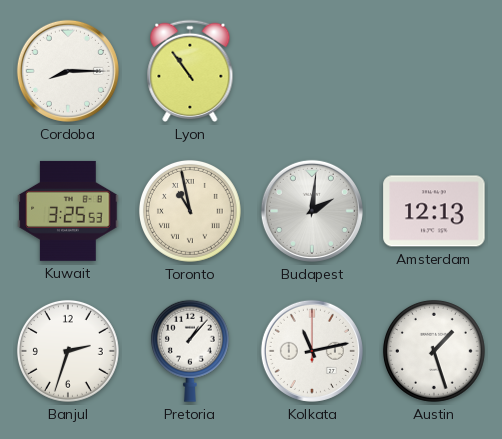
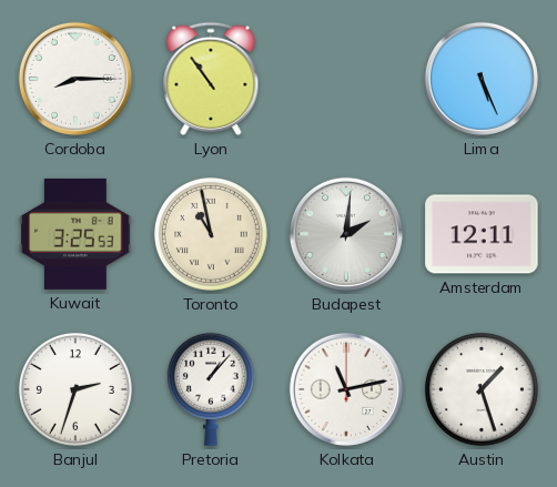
Lima: none -> 5:26 (482, 79)
Amsterdam: 12:13 -> 12:11 (482, 234)
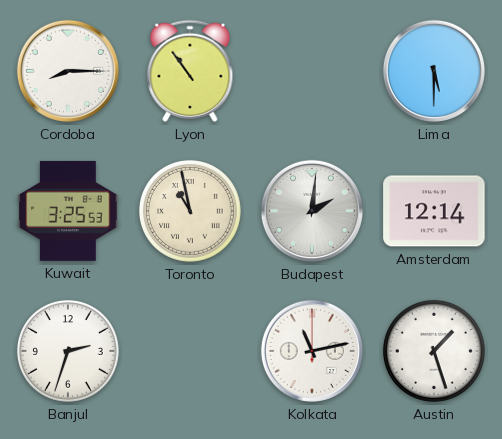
Lima: 5:26 -> 5:30 (434, 71)
Amsterdam: 12:11 -> 12:14 (434, 211)
Pretoria: 1:07 -> none (211, 389)
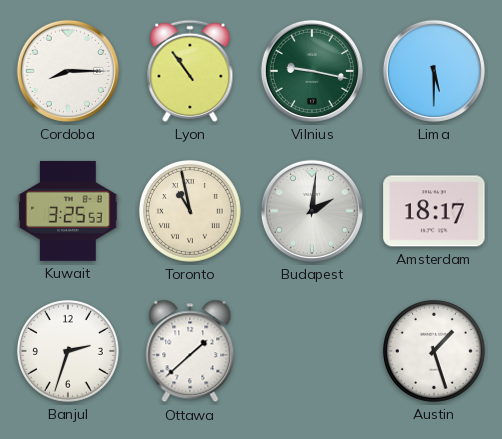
Vilnius: none -> 9:17 (312, 71)
Amsterdam: 12:14 -> 18:17 (434, 211)
Ottawa: none -> 1:38 (190, 351)
Kolkata: 11:13 -> none (312, 351)
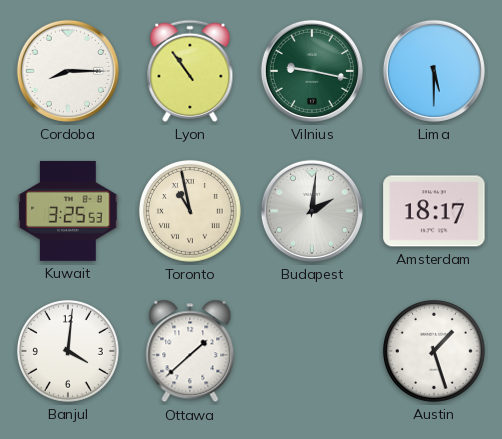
Banjul: 2:33 -> 4:01 (68, 351)
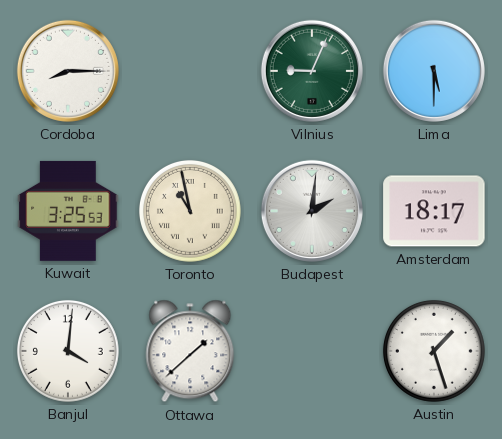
Lyon: 10:54 -> none (190, 71)
Vilnius: 9:17 -> 9:04 (312, 71)
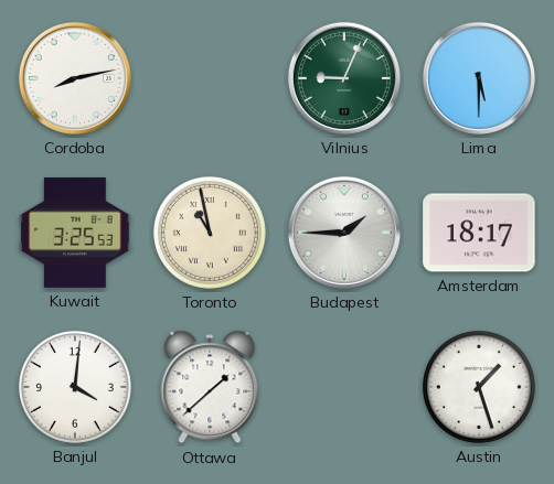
Cordoba: 8:15 -> 8:13 (75, 78)
Budapest: 2:01 -> 1:45 (344, 233)
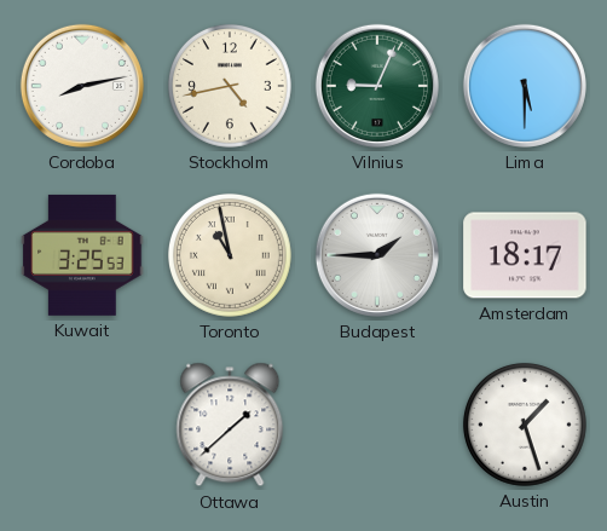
Stockholm: none -> 4:43 (230, 86)
Banjul: 4:01 -> none (75, 387)
